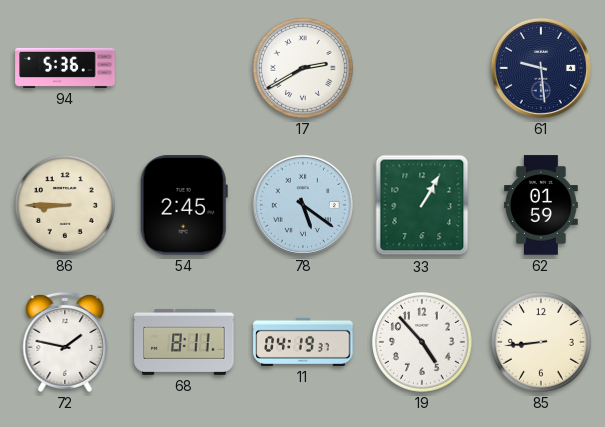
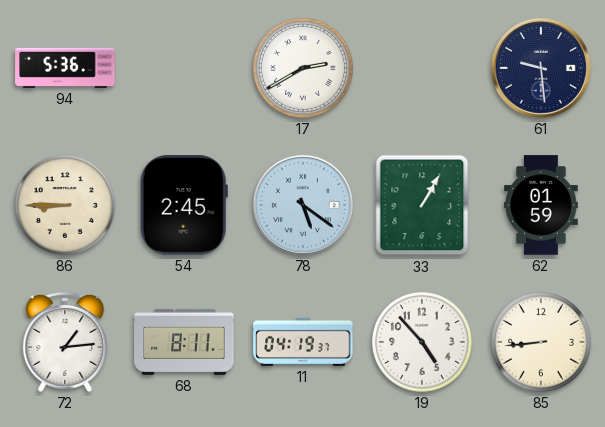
72: 1:47 -> 1:14 (65, 342)
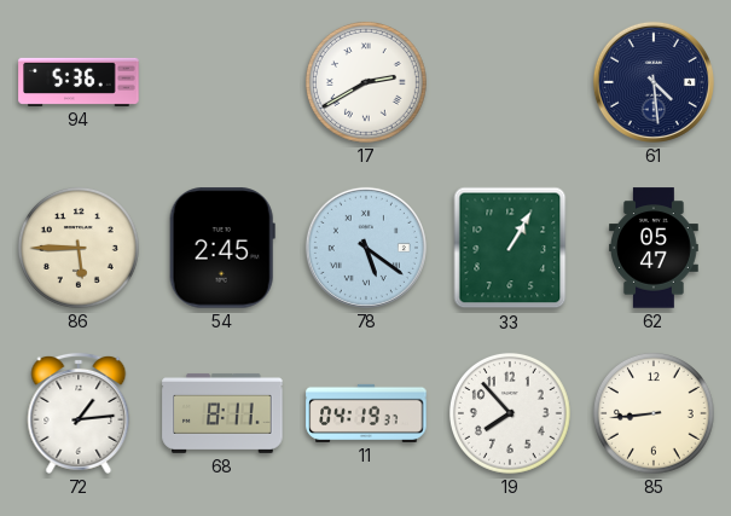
61: 9:29 -> 4:29 (654, 82)
86: 8:45 -> 5:45 (79, 248)
62: 01:59 -> 05:47 (655, 248)
19: 4:53 -> 7:53 (510, 413)
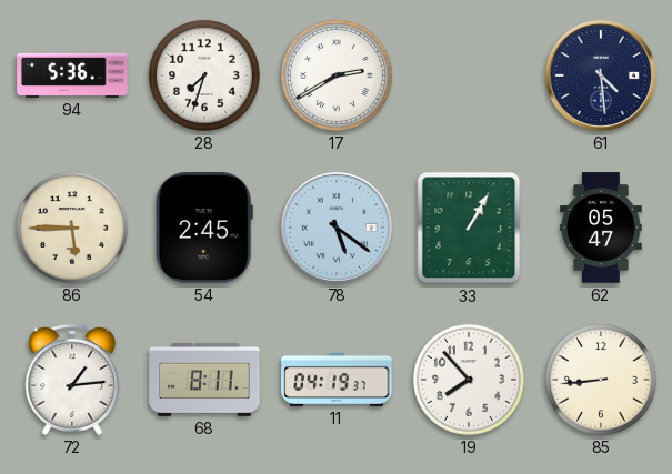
28: none -> 7:33 (204, 75)
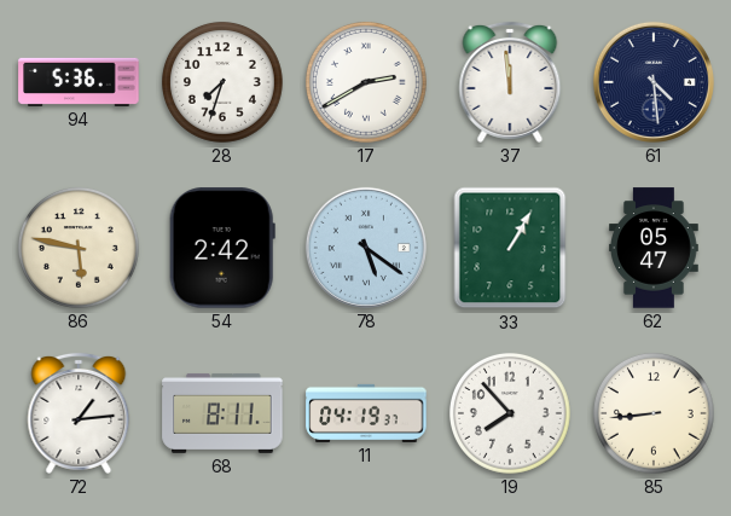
37: none -> 11:59 (510, 82)
86: 5:45 -> 5:47 (79, 248)
54: 2:45 -> 2:42 (222, 248)
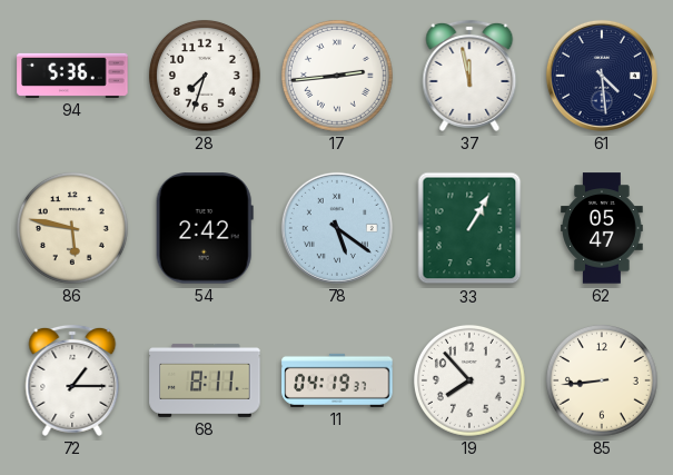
17: 2:40 -> 2:44 (337, 76)
37: 11:59 -> 11:58 (469, 76)
72: 1:14 -> 1:15 (72, 380)
